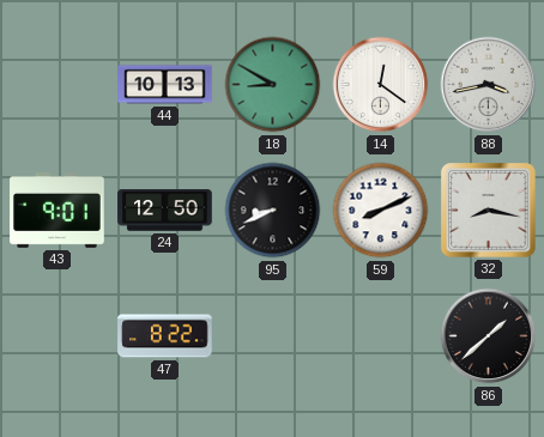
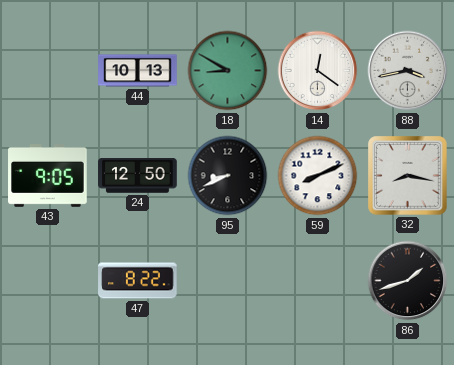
43: 9:01 -> 9:05 (48, 176)
86: 1:38 -> 1:42 (408, 281)
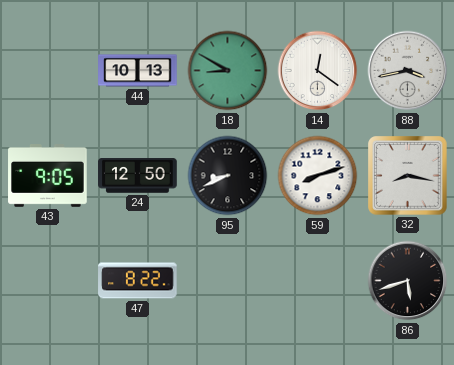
59: 8:11 -> 8:12 (318, 176)
86: 1:42 -> 5:42 (408, 281)
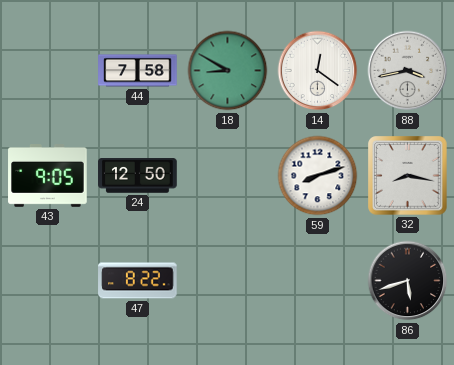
44: 10:13 -> 7:58 (138, 71)
95: 8:41 -> none (228, 176)
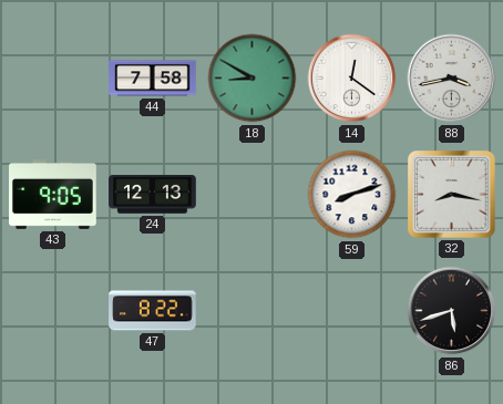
24: 12:50 -> 12:13 (153, 195)
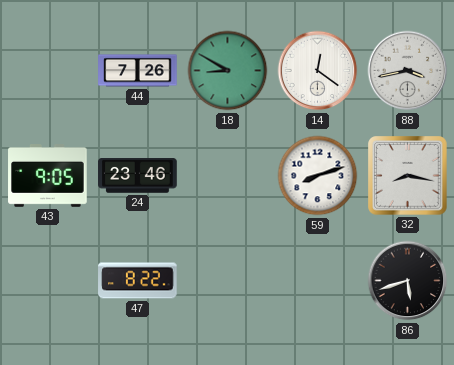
44: 7:58 -> 7:26 (138, 71)
24: 12:13 -> 23:46 (138, 176)
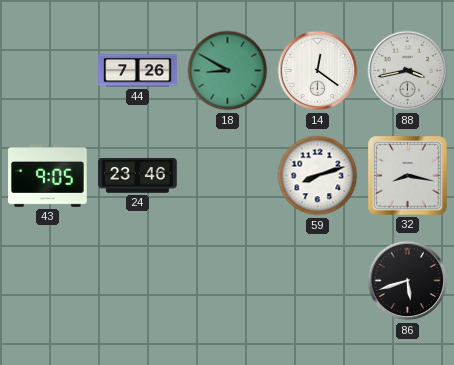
47: 8:22 -> none (138, 281)
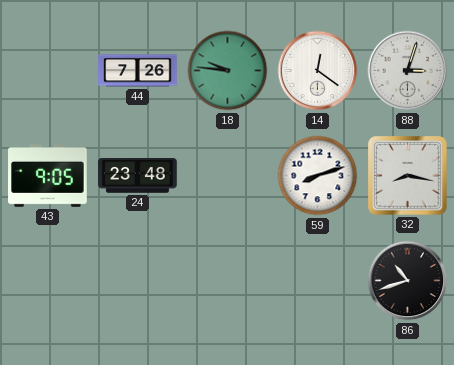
18: 8:50 -> 9:46 (228, 71)
88: 3:43 -> 3:03 (408, 71)
24: 23:46 -> 23:48 (138, 176)
86: 5:42 -> 10:42 (408, 281)
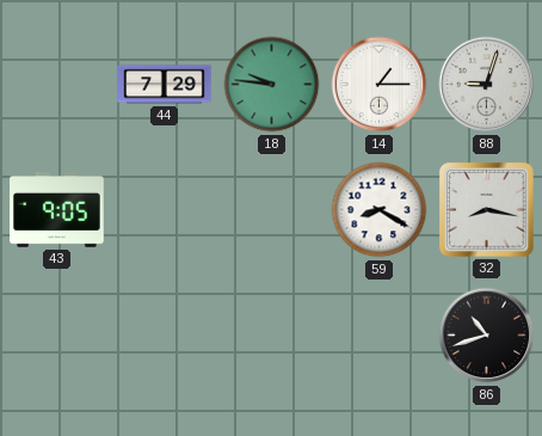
44: 7:26 -> 7:29 (165, 85)
14: 12:21 -> 1:15 (380, 85)
88: 3:03 -> 9:03 (487, 85)
24: 23:48 -> none (138, 176)
59: 8:12 -> 8:20 (380, 210)
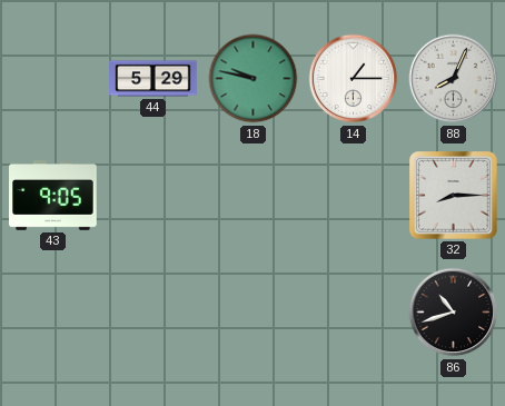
44: 7:29 -> 5:29 (154, 79)
18: 9:46 -> 9:47 (254, 79)
88: 9:03 -> 8:04 (454, 79)
59: 8:20 -> none (380, 210)
32: 8:17 -> 8:15 (454, 196)
